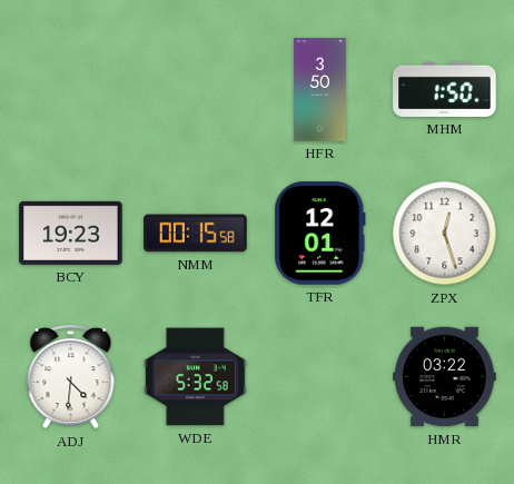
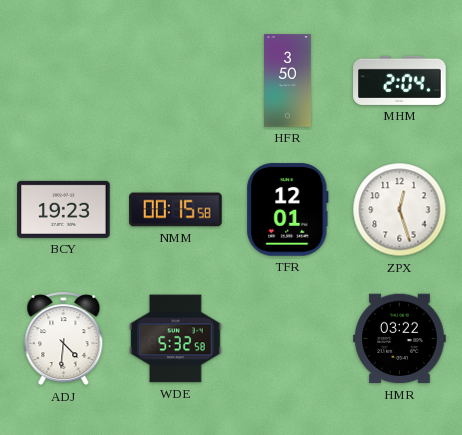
MHM: 1:50 -> 2:04 (400, 80)
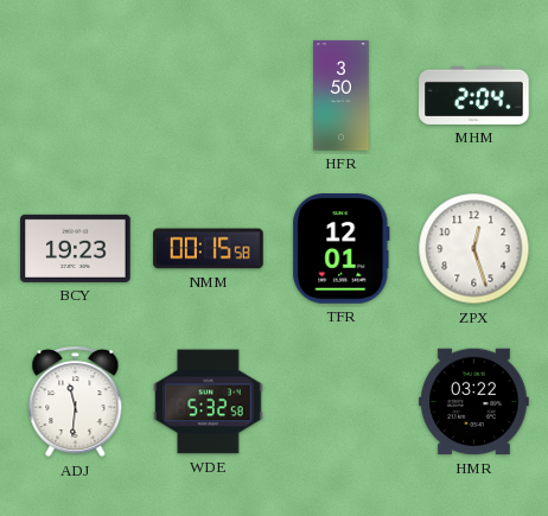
ADJ: 4:31 -> 11:31 (76, 402)
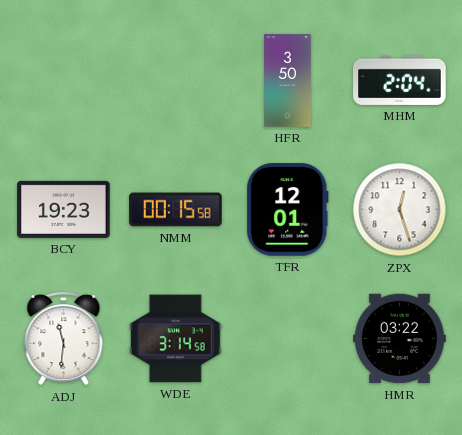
WDE: 5:32 -> 3:14 (176, 339)
